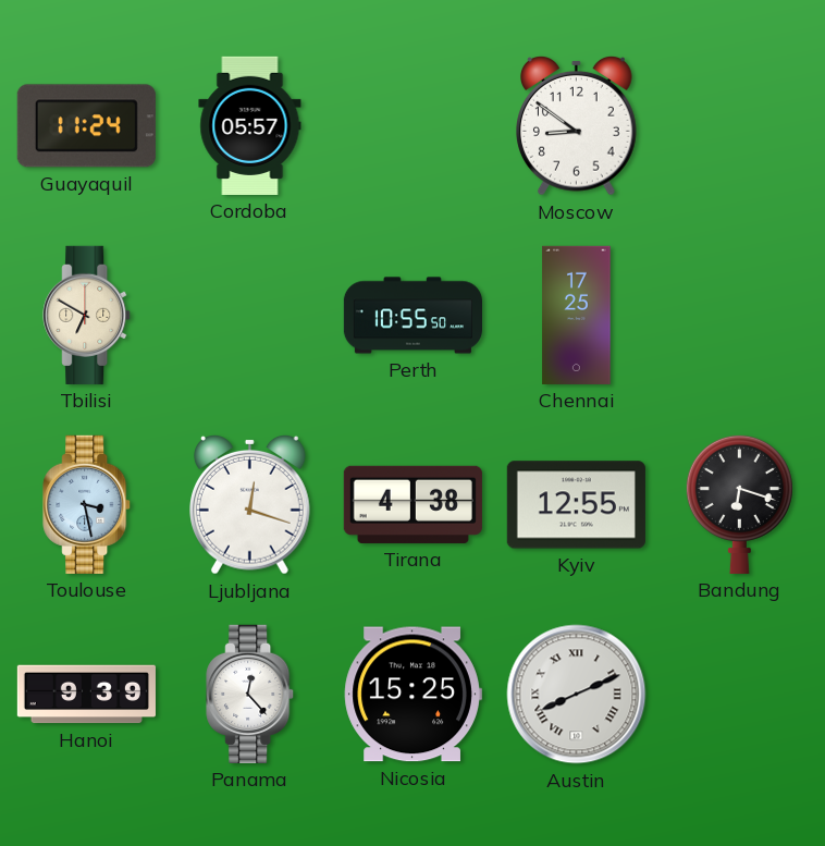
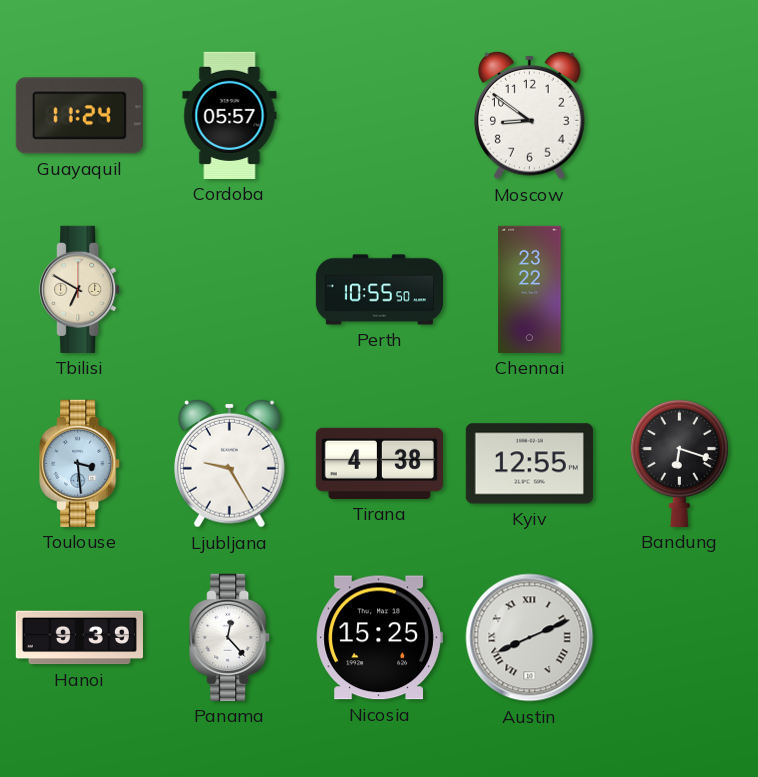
Chennai: 17:25 -> 23:22 (530, 289)
Toulouse: 3:28 -> 3:29 (80, 463)
Ljubljana: 12:18 -> 9:25 (230, 463)
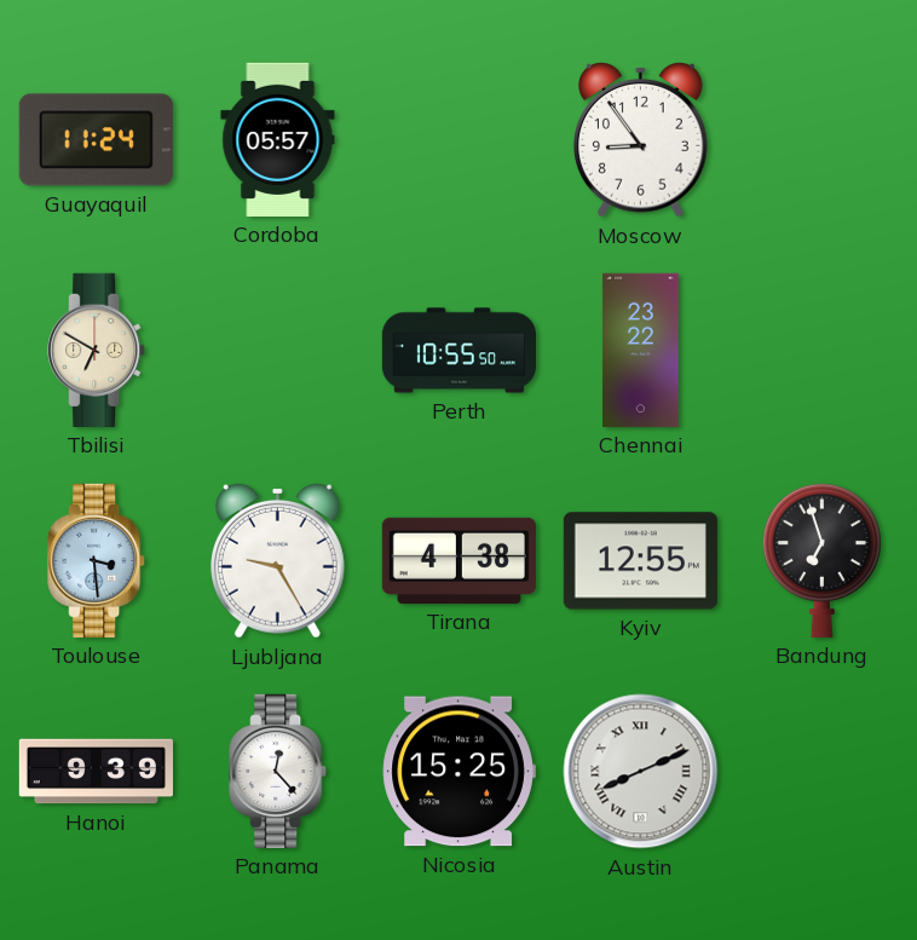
Moscow: 8:51 -> 8:54 (641, 139)
Bandung: 6:18 -> 6:57 (821, 560)
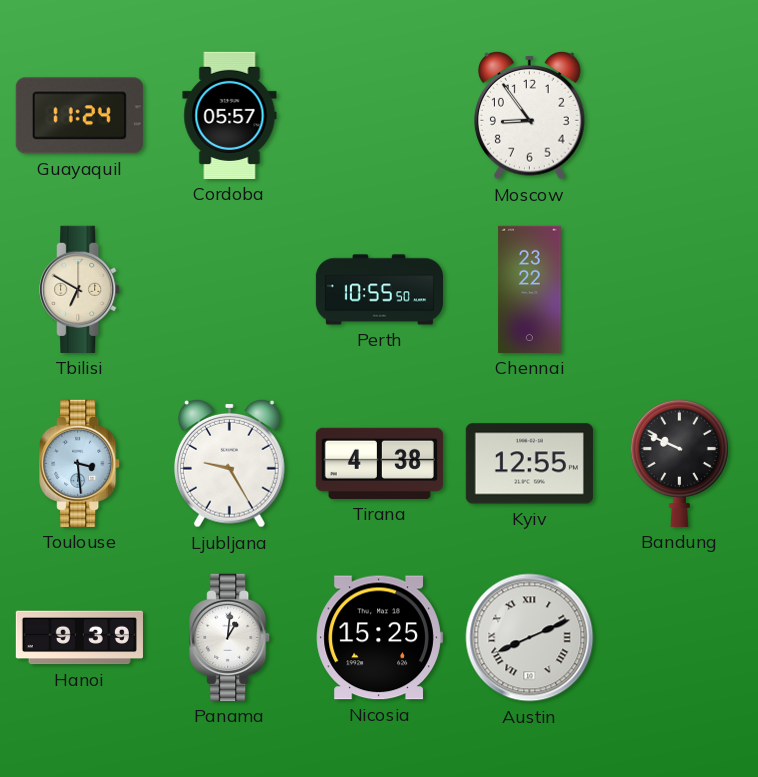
Bandung: 6:57 -> 9:49 (679, 463)
Panama: 12:23 -> 1:01 (230, 637)
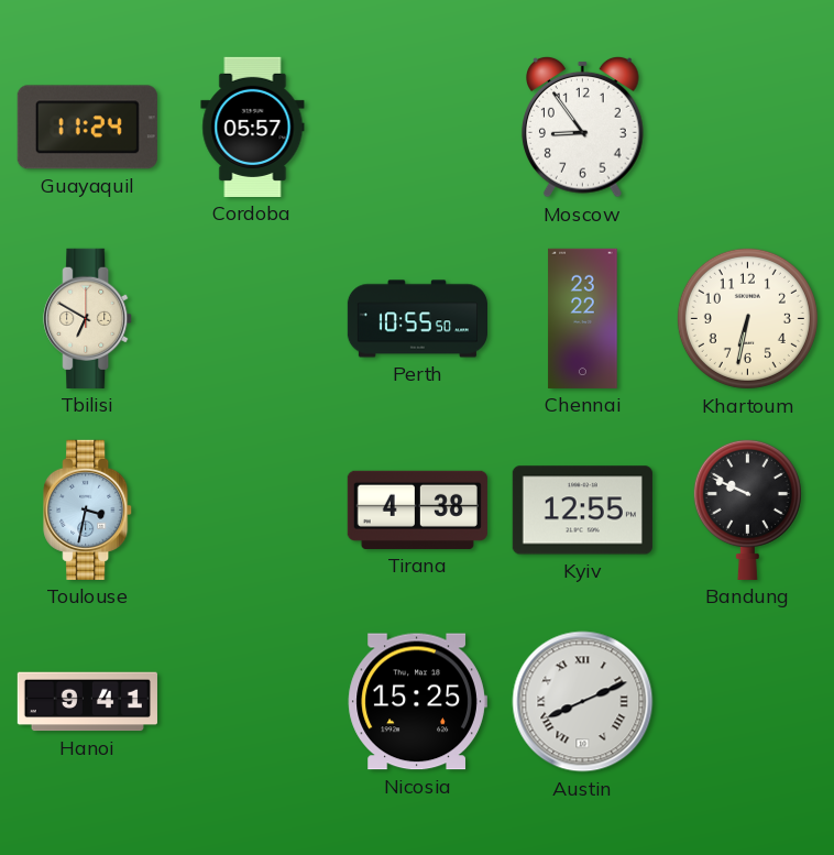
Khartoum: none -> 6:32 (747, 318)
Toulouse: 3:29 -> 3:32 (88, 509)
Ljubljana: 9:25 -> none (230, 463)
Hanoi: 9:39 -> 9:41 (87, 702)
Panama: 1:01 -> none (230, 637)
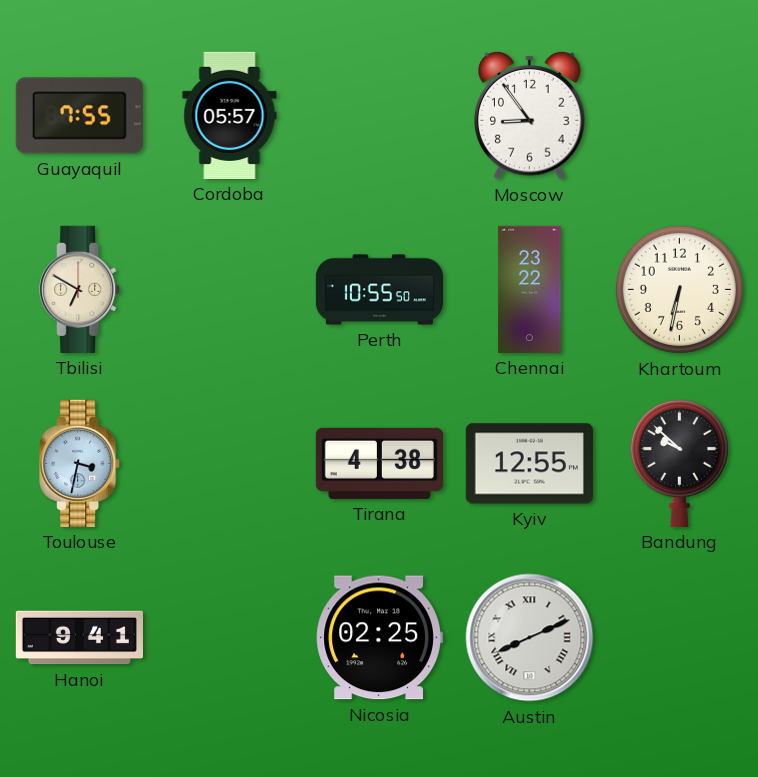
Guayaquil: 11:24 -> 7:55 (79, 116)
Bandung: 9:49 -> 9:52 (679, 463)
Nicosia: 15:25 -> 02:25 (379, 638)
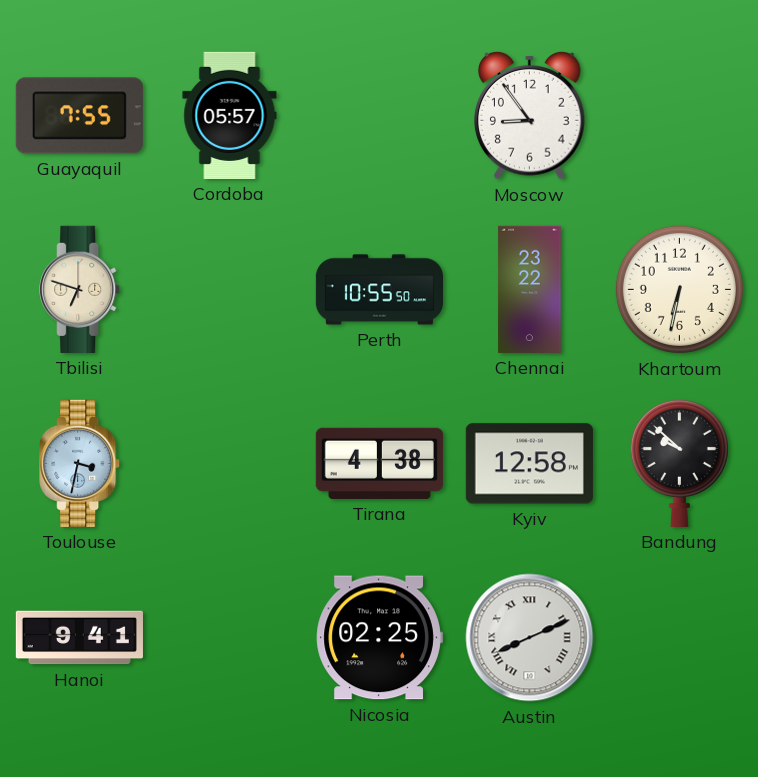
Tbilisi: 6:50 -> 6:48 (80, 289)
Kyiv: 12:55 -> 12:58 (529, 464)
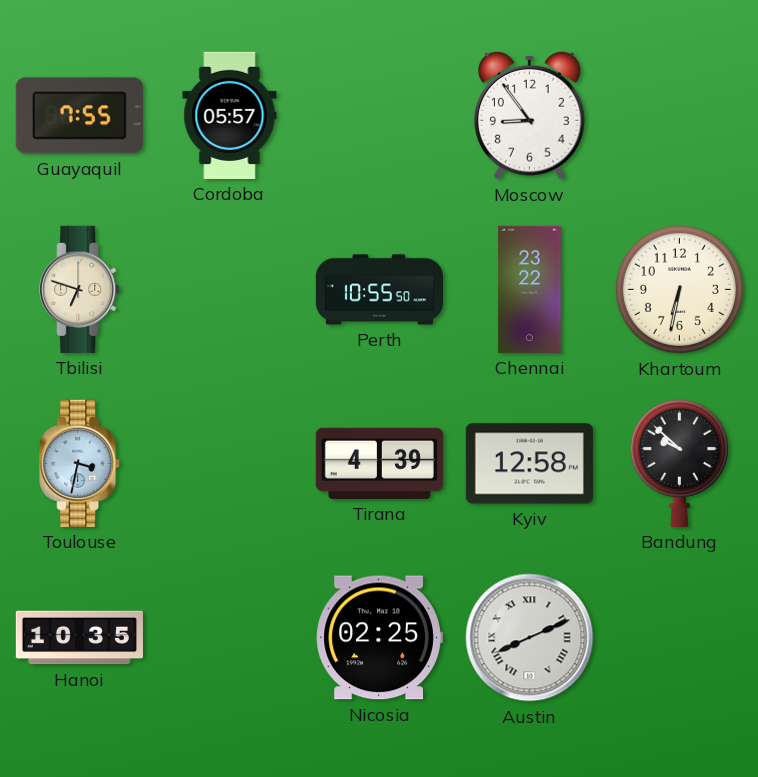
Tirana: 4:38 -> 4:39 (379, 463)
Hanoi: 9:41 -> 10:35 (79, 638)
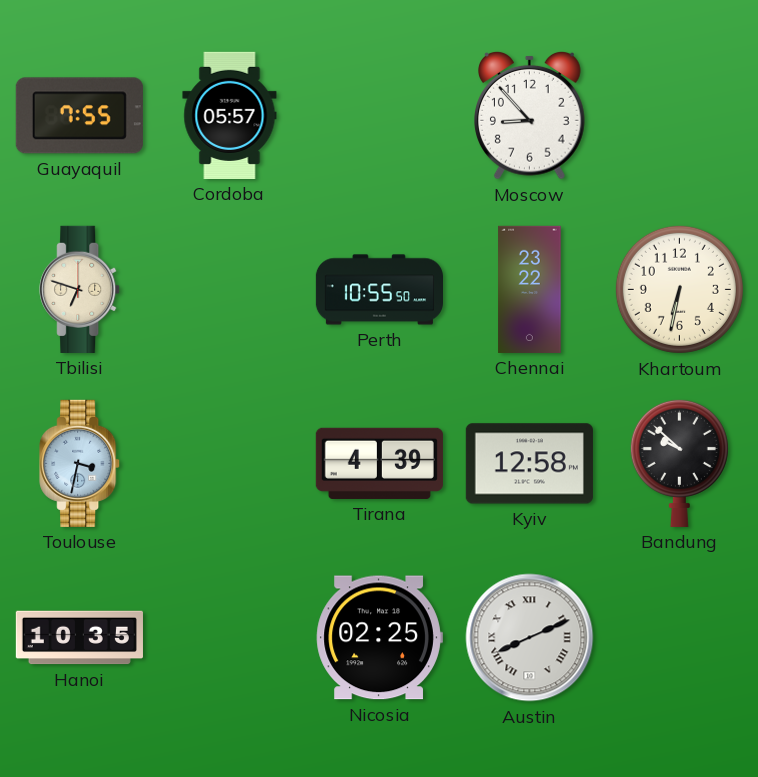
Moscow: 8:54 -> 8:53 (530, 115)
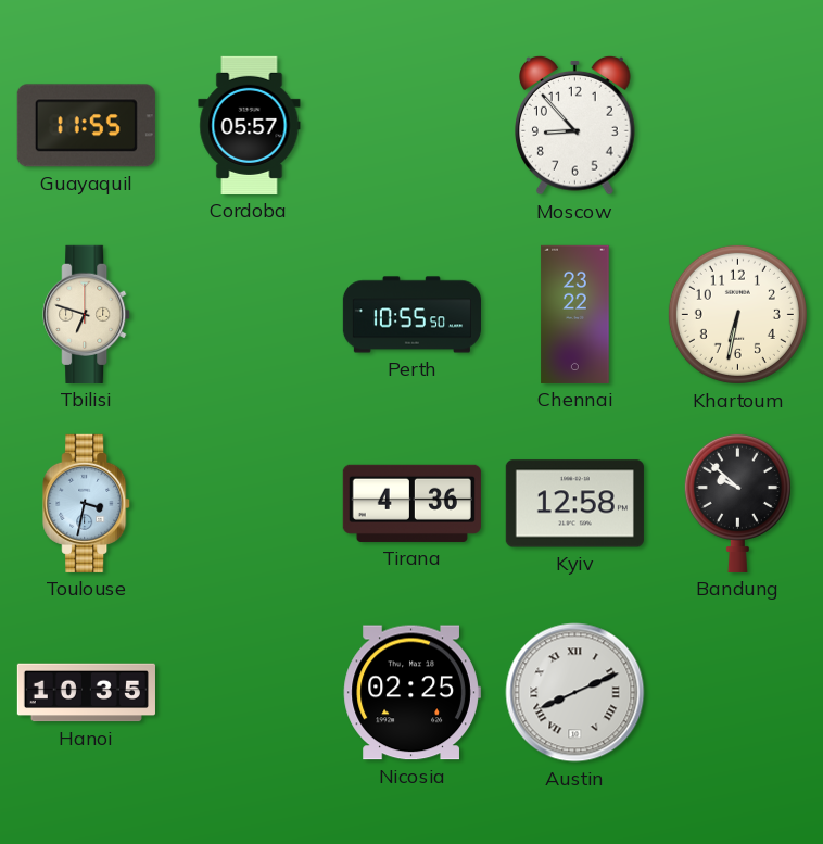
Guayaquil: 7:55 -> 11:55 (86, 126)
Tirana: 4:39 -> 4:36 (411, 503)
